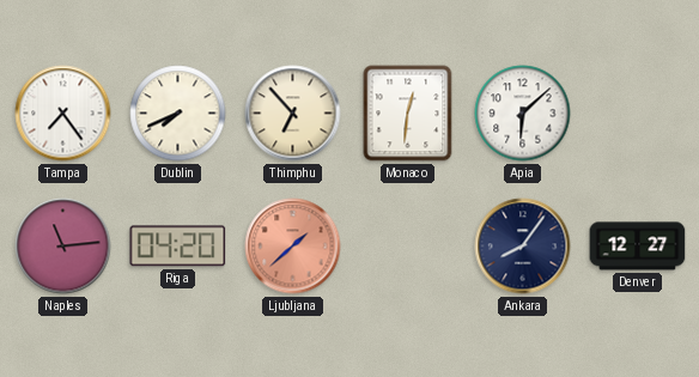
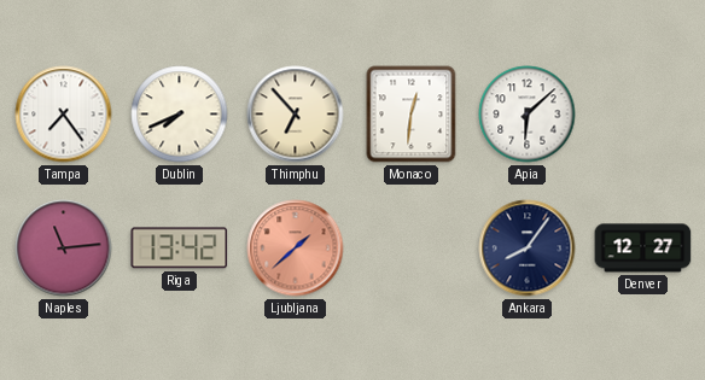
Riga: 04:20 -> 13:42 (180, 249)
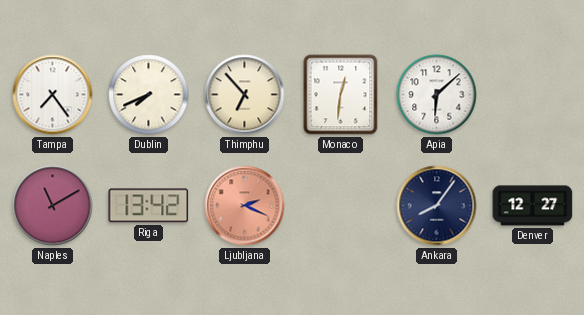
Naples: 11:14 -> 11:10 (53, 206)
Ljubljana: 1:38 -> 2:19 (245, 206)
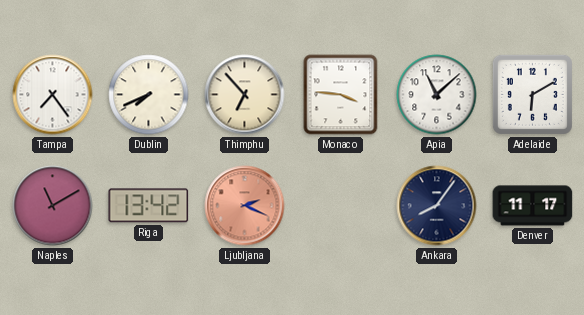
Monaco: 12:31 -> 3:46 (341, 95)
Apia: 6:08 -> 11:08 (437, 95)
Adelaide: none -> 6:10 (532, 94)
Denver: 12:27 -> 11:17 (533, 206)
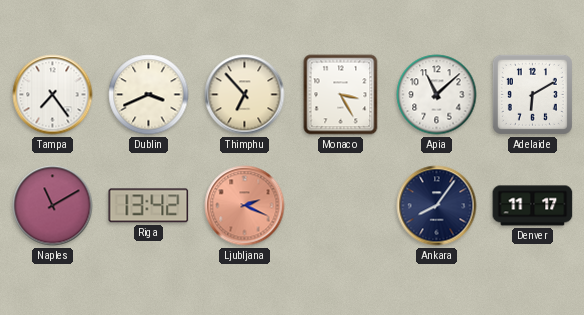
Dublin: 7:41 -> 3:41 (149, 95)
Monaco: 3:46 -> 3:25 (341, 95)
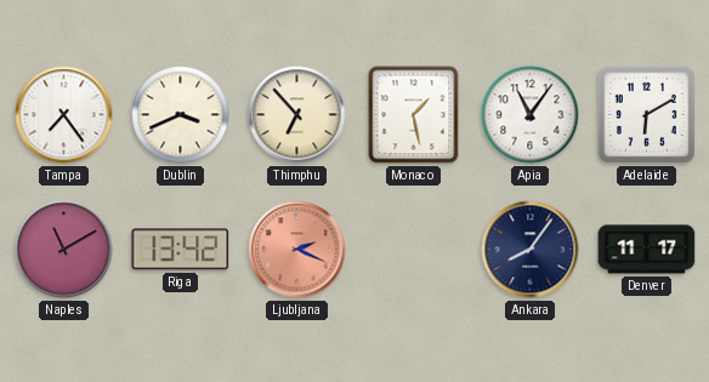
Monaco: 3:25 -> 1:28 (414, 115)
Apia: 11:08 -> 11:06 (531, 115)
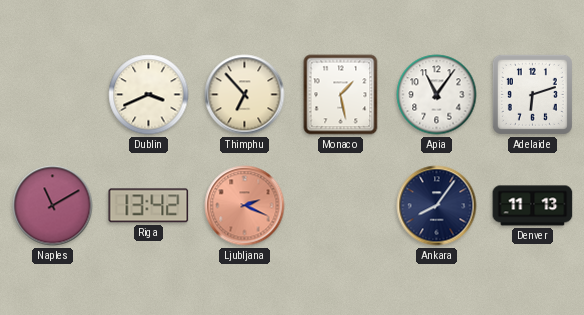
Tampa: 7:24 -> none (64, 115)
Adelaide: 6:10 -> 6:12 (532, 94)
Denver: 11:17 -> 11:13 (533, 206)
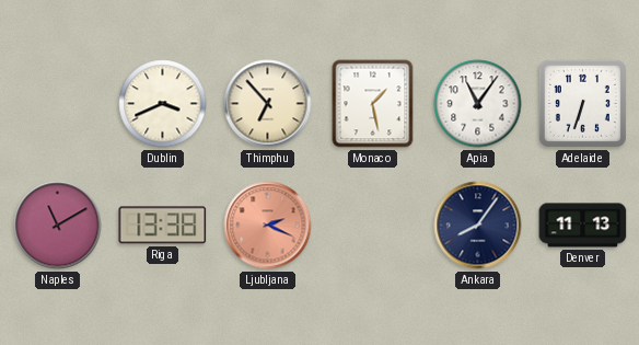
Adelaide: 6:12 -> 6:33 (582, 103)
Riga: 13:42 -> 13:38 (163, 226)
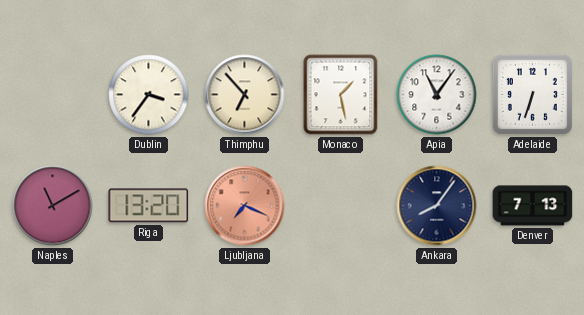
Dublin: 3:41 -> 3:36 (149, 95)
Riga: 13:38 -> 13:20 (149, 206)
Ljubljana: 2:19 -> 7:19 (245, 206)
Denver: 11:13 -> 7:13 (533, 206)
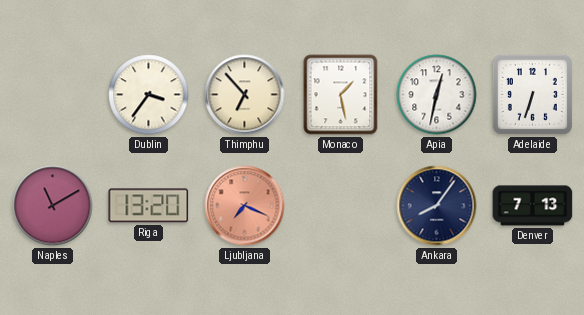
Apia: 11:06 -> 12:32 (437, 95)
